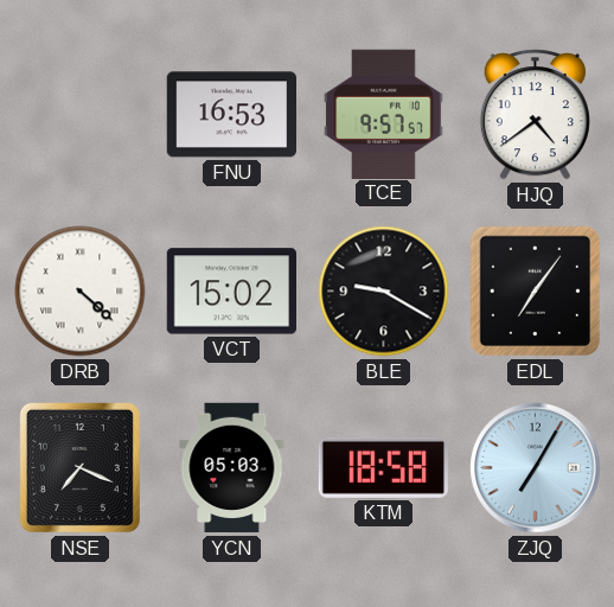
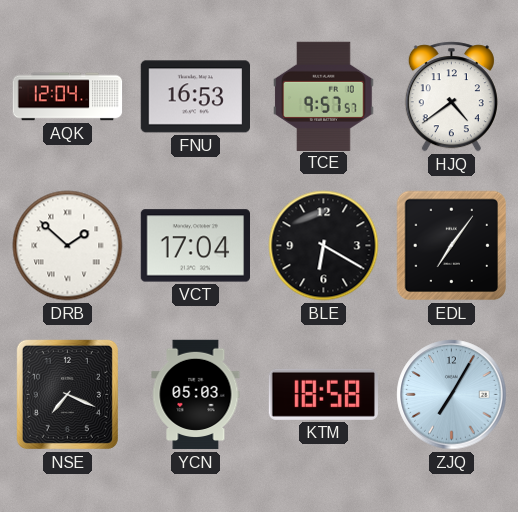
AQK: none -> 12:04 (68, 97)
DRB: 4:22 -> 1:52 (68, 246)
VCT: 15:02 -> 17:04 (195, 246)
BLE: 9:20 -> 6:20 (324, 246)
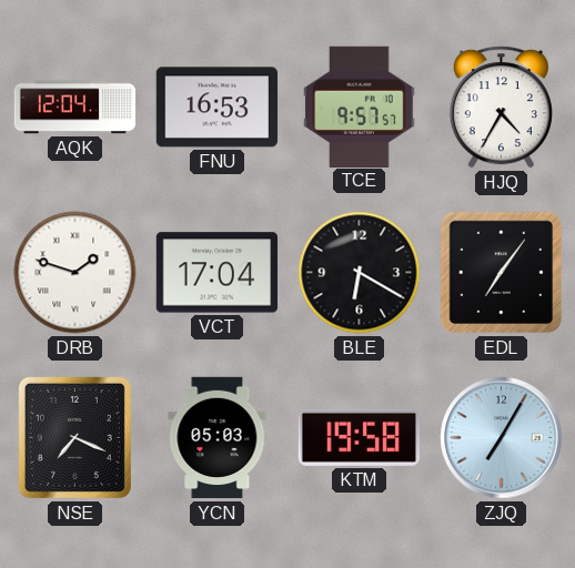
HJQ: 4:39 -> 4:35 (501, 108)
DRB: 1:52 -> 1:48 (75, 273)
KTM: 18:58 -> 19:58 (359, 437)
